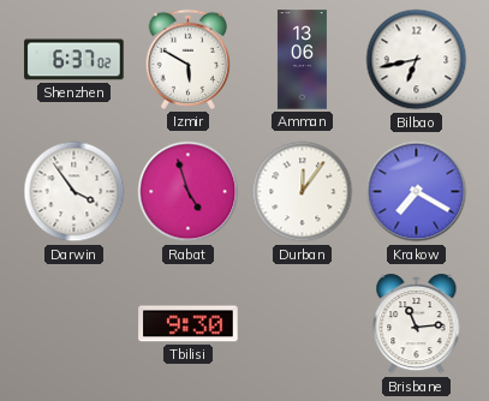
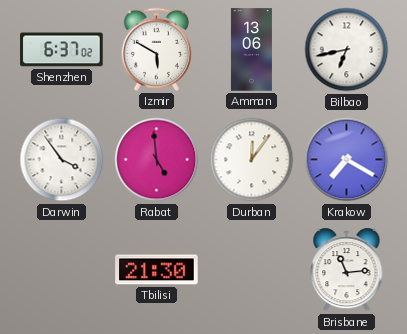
Rabat: 4:57 -> 4:59 (157, 160)
Tbilisi: 9:30 -> 21:30 (157, 270)
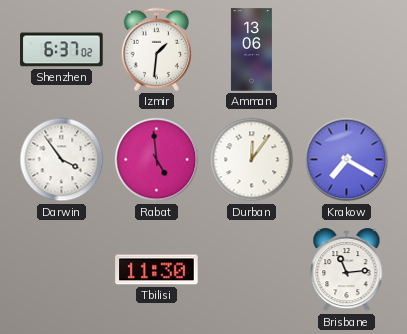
Izmir: 5:50 -> 1:31 (156, 49)
Bilbao: 6:43 -> none (347, 50)
Tbilisi: 21:30 -> 11:30 (157, 270)
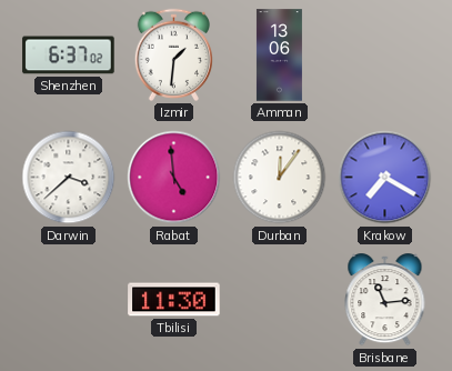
Darwin: 3:54 -> 3:38 (69, 178)
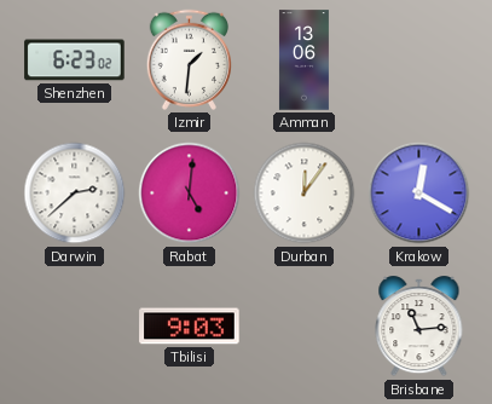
Shenzhen: 6:37 -> 6:23 (75, 60)
Darwin: 3:38 -> 2:38 (75, 194)
Rabat: 4:59 -> 5:01 (190, 194)
Krakow: 7:20 -> 12:20 (419, 194)
Tbilisi: 11:30 -> 9:03 (190, 327)
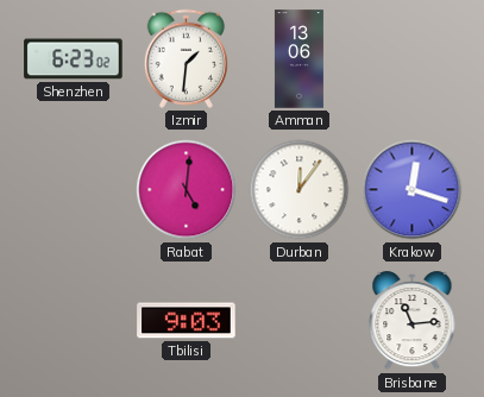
Darwin: 2:38 -> none (75, 194)
Krakow: 12:20 -> 12:18 (413, 190)
